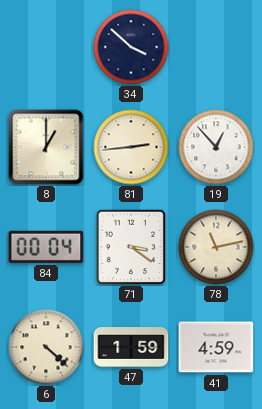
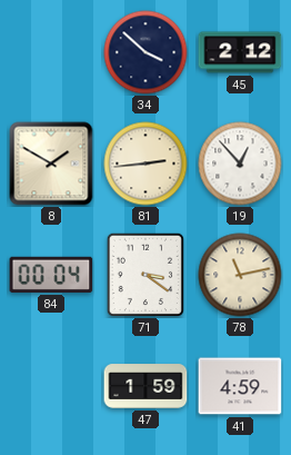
45: none -> 2:12 (240, 52)
8: 1:00 -> 1:50 (51, 164)
6: 4:22 -> none (46, 347)
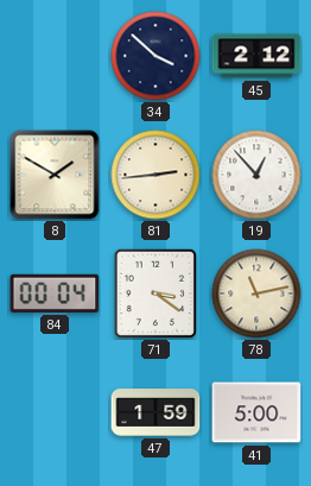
41: 4:59 -> 5:00 (256, 412)
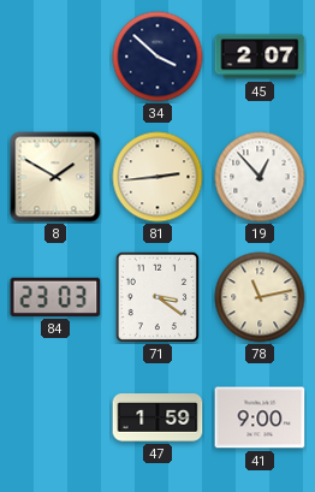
45: 2:12 -> 2:07 (260, 57)
84: 00:04 -> 23:03 (55, 297)
41: 5:00 -> 9:00 (260, 417)
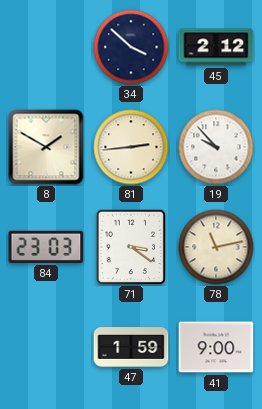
45: 2:07 -> 2:12 (216, 47)
19: 12:53 -> 9:53 (216, 147)
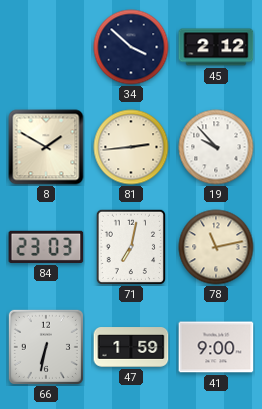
71: 3:21 -> 7:02 (130, 246)
66: none -> 6:32 (46, 347)
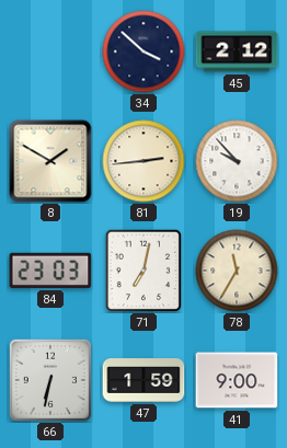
78: 11:13 -> 11:35 (237, 271)
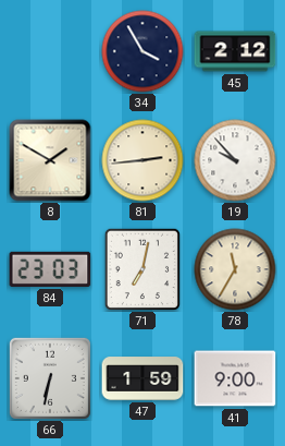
34: 3:52 -> 3:55 (142, 51)
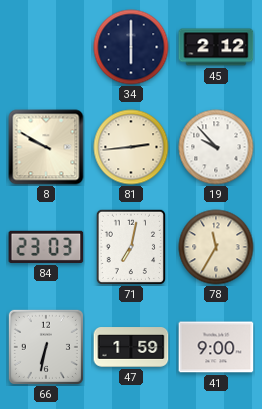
34: 3:55 -> 6:00 (131, 47)
8: 1:50 -> 9:50 (46, 147)
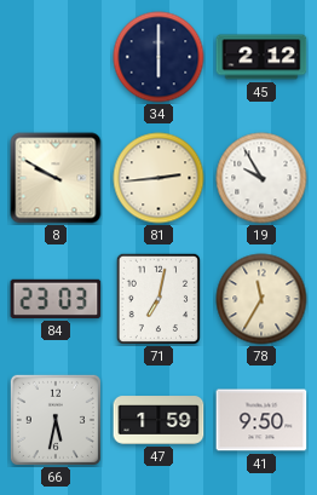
19: 9:53 -> 9:55 (261, 178)
66: 6:32 -> 5:32 (56, 420)
41: 9:00 -> 9:50 (261, 420)
